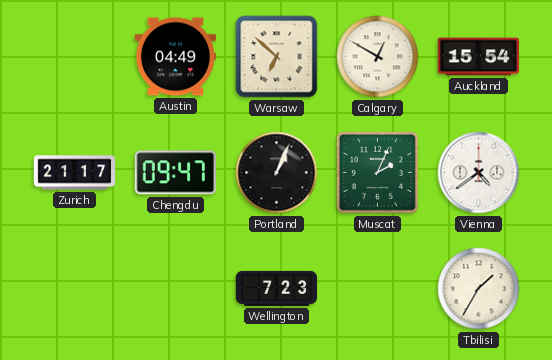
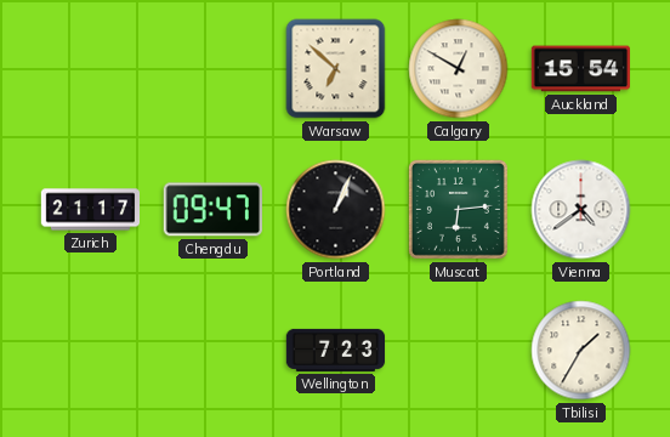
Austin: 04:49 -> none (175, 57)
Muscat: 2:04 -> 6:14 (458, 209)
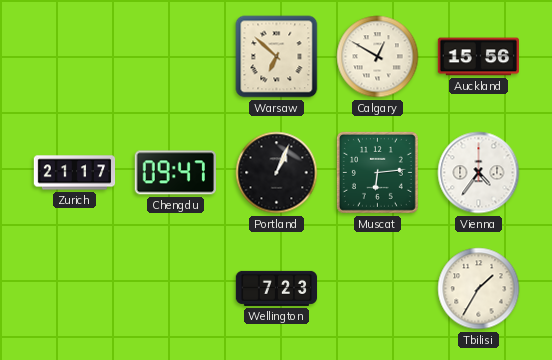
Auckland: 15:54 -> 15:56 (479, 57)
Vienna: 4:39 -> 4:36 (479, 173)
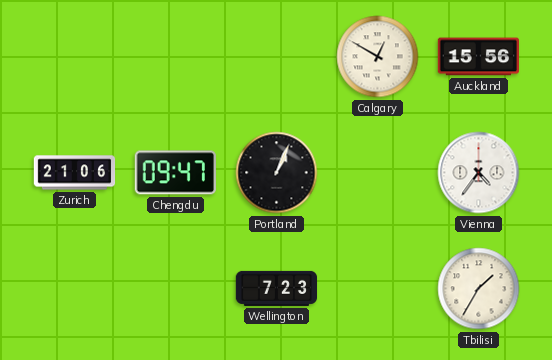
Warsaw: 6:52 -> none (277, 57)
Zurich: 21:17 -> 21:06 (75, 173)
Muscat: 6:14 -> none (377, 172)
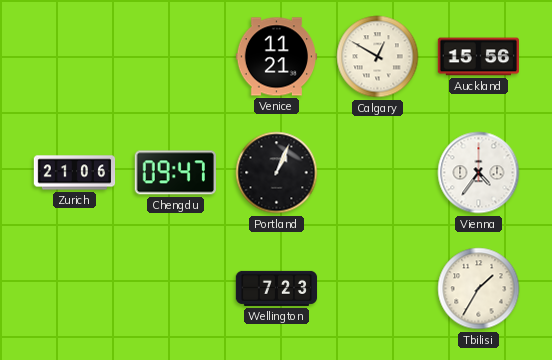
Venice: none -> 11:21 (276, 57)
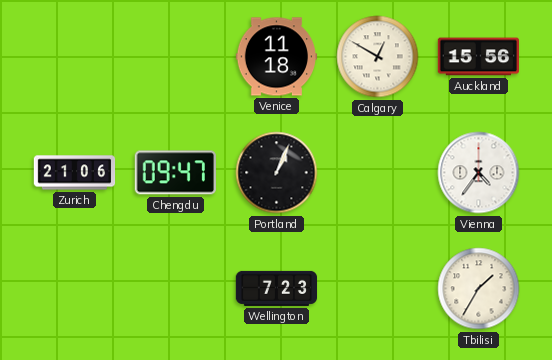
Venice: 11:21 -> 11:18 (276, 57)
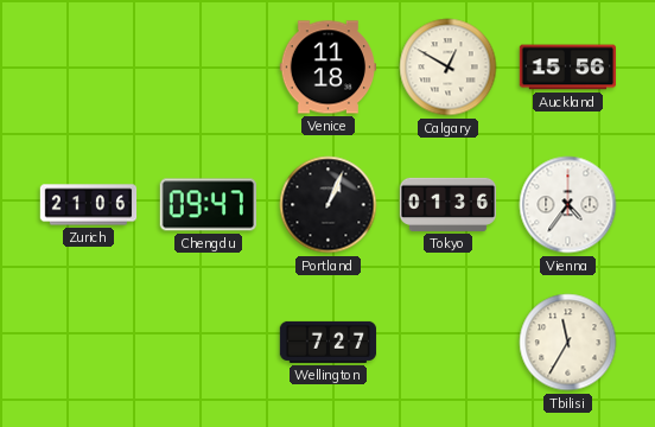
Tokyo: none -> 01:36 (449, 204)
Wellington: 7:23 -> 7:27 (329, 342)
Tbilisi: 1:35 -> 11:35 (568, 343)
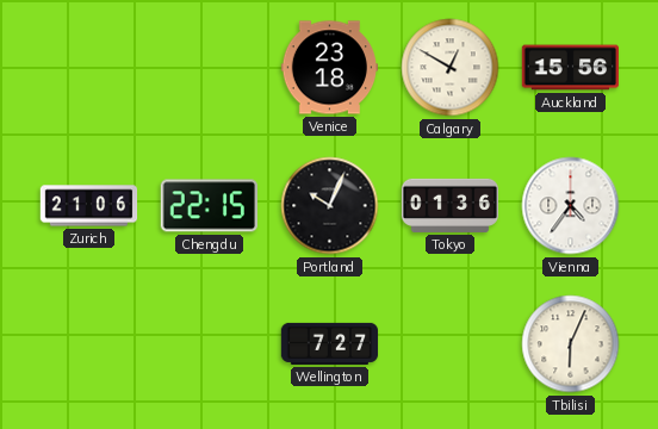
Venice: 11:18 -> 23:18 (329, 68)
Chengdu: 09:47 -> 22:15 (209, 206)
Portland: 1:04 -> 10:04 (330, 206)
Tbilisi: 11:35 -> 6:04 (571, 344)
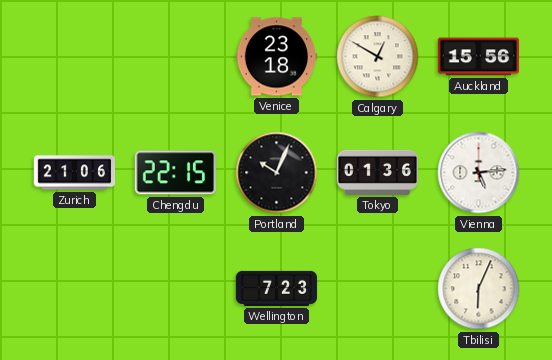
Vienna: 4:36 -> 5:14 (479, 173)
Wellington: 7:27 -> 7:23 (277, 288)
